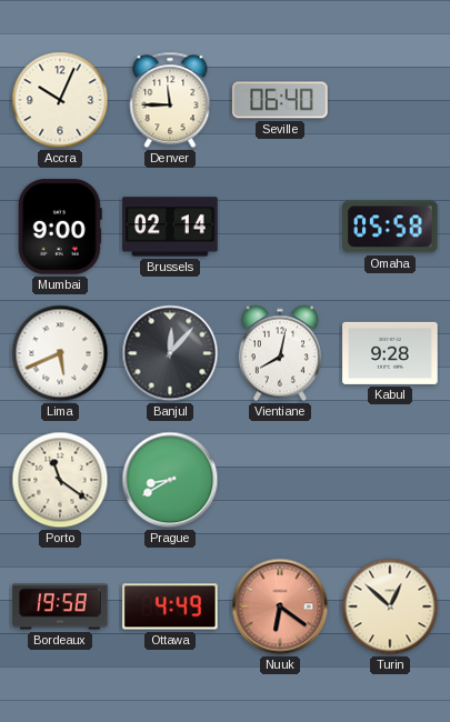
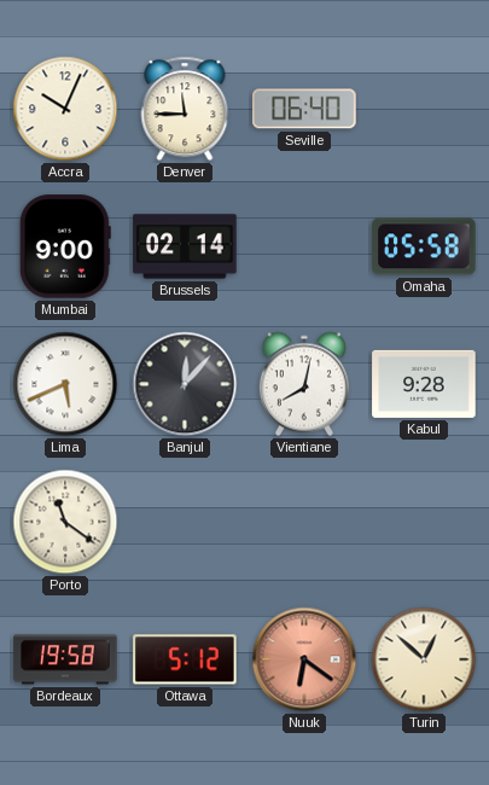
Prague: 8:40 -> none (170, 480)
Ottawa: 4:49 -> 5:12 (185, 659)
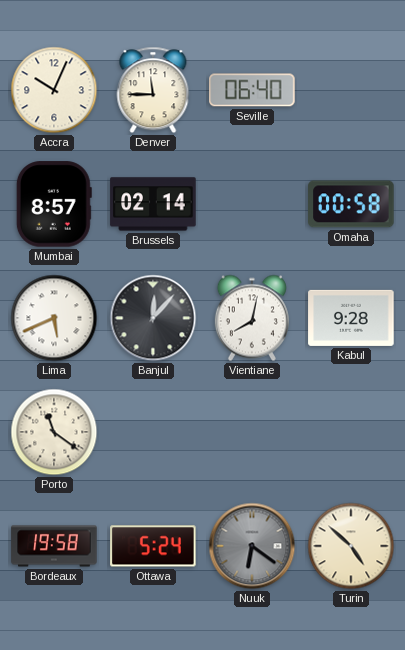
Mumbai: 9:00 -> 8:57 (54, 204)
Omaha: 05:58 -> 00:58 (351, 204)
Ottawa: 5:12 -> 5:24 (153, 546)
Nuuk dial: salmon -> grey (252, 546)
Turin: 12:52 -> 4:52 (351, 546)
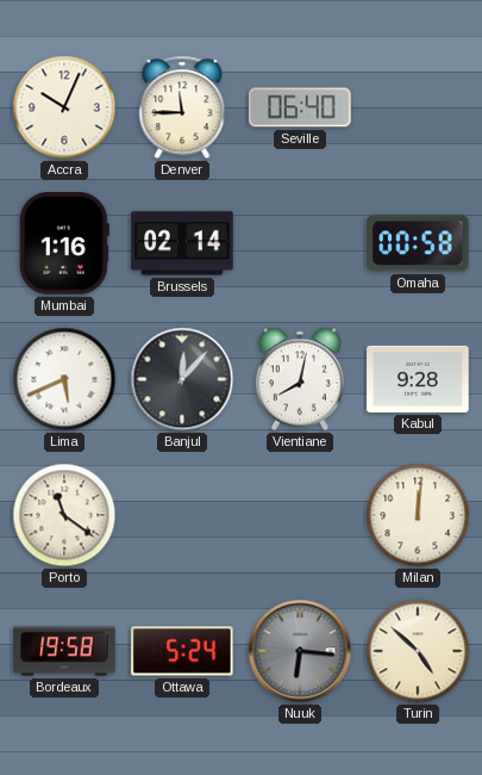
Mumbai: 8:57 -> 1:16 (64, 243)
Milan: none -> 12:01 (418, 515)
Nuuk: 6:21 -> 6:16 (300, 651)
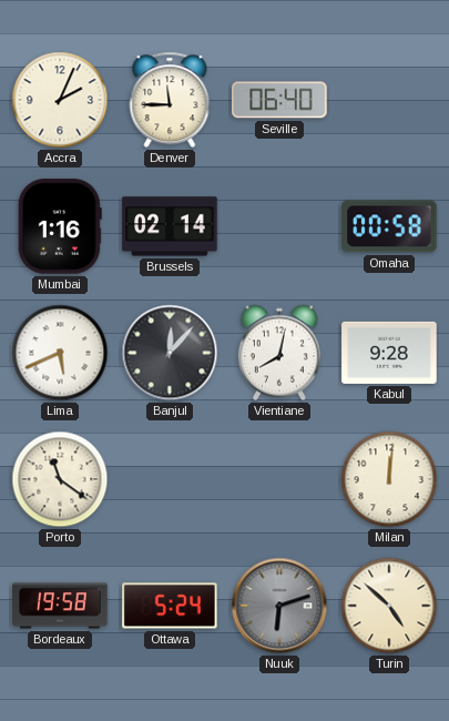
Accra: 10:04 -> 2:04 (60, 100)
Nuuk: 6:16 -> 6:12 (279, 606)
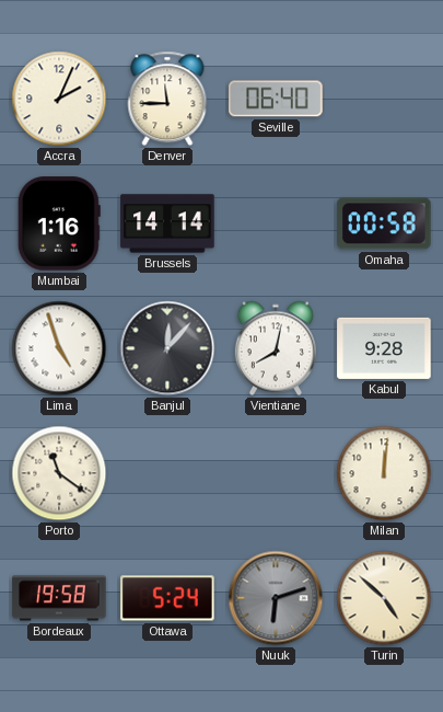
Brussels: 02:14 -> 14:14 (167, 223)
Lima: 5:41 -> 4:57 (59, 348)
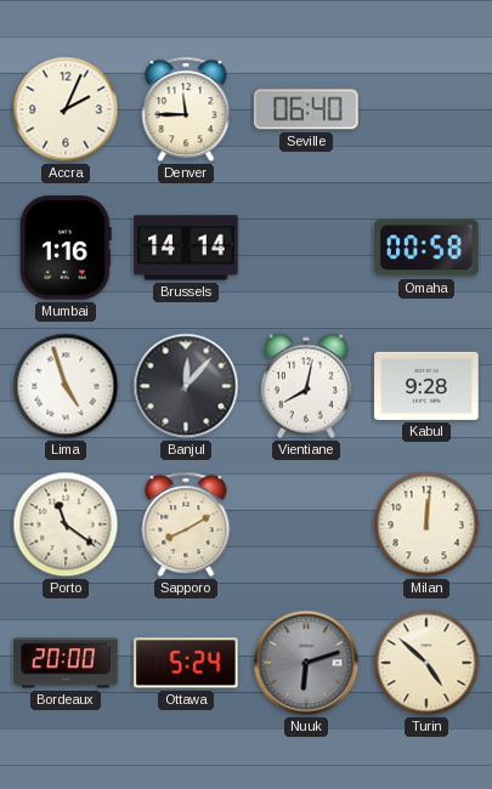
Sapporo: none -> 8:10 (186, 524)
Bordeaux: 19:58 -> 20:00 (66, 663)
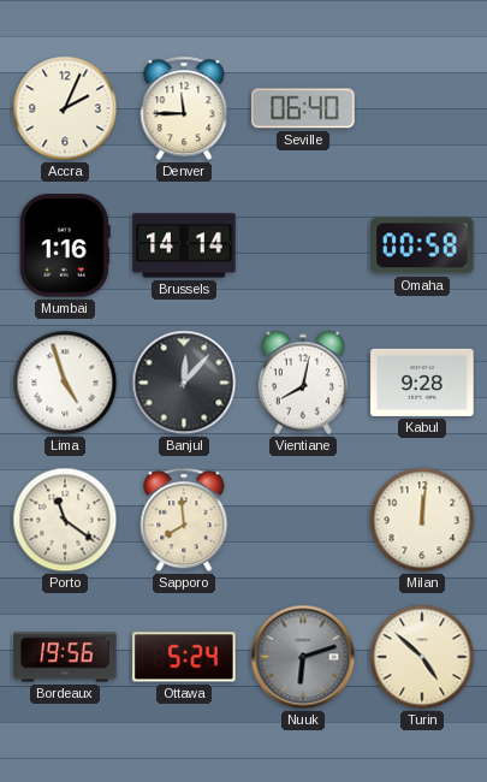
Sapporo: 8:10 -> 7:59 (184, 520)
Bordeaux: 20:00 -> 19:56 (65, 657)
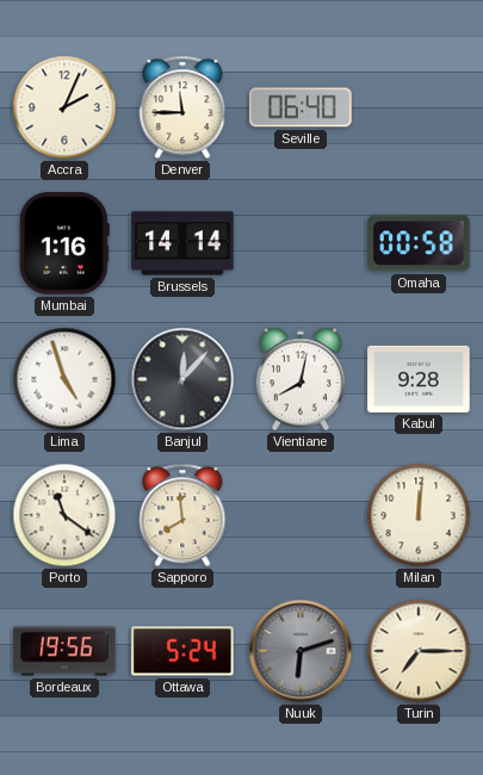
Turin: 4:52 -> 7:15 (419, 651)
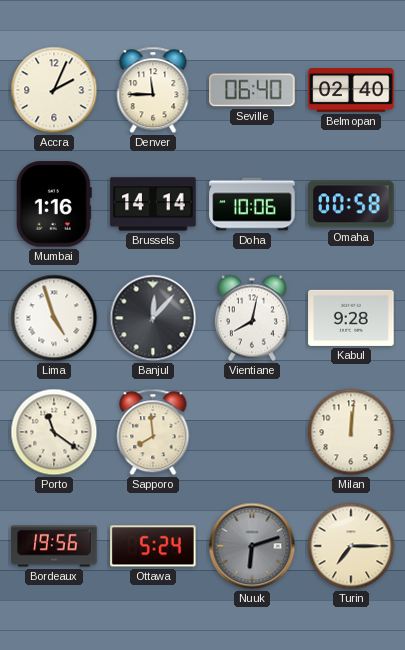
Belmopan: none -> 02:40 (351, 91)
Doha: none -> 10:06 (252, 204)
